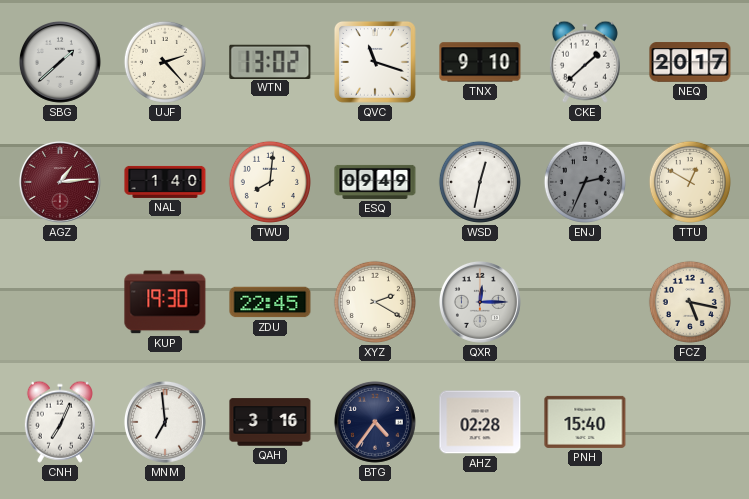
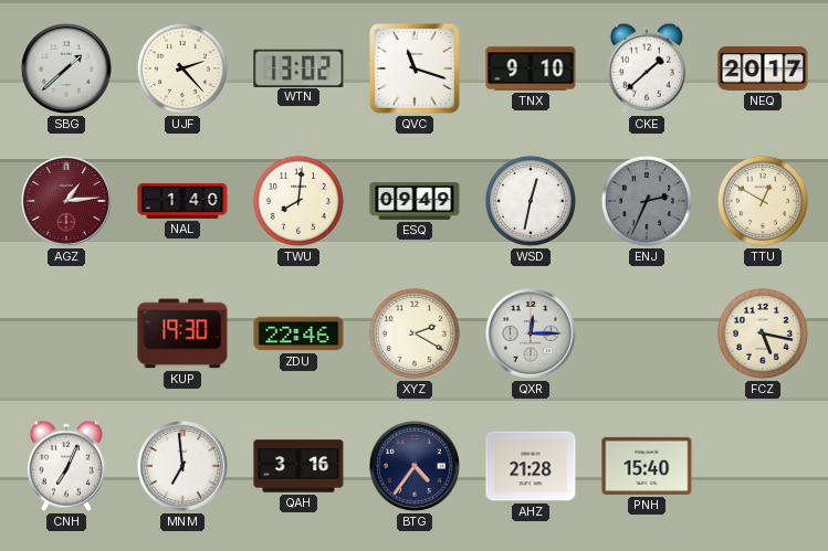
ZDU: 22:45 -> 22:46 (298, 333)
AHZ: 02:28 -> 21:28 (531, 466)
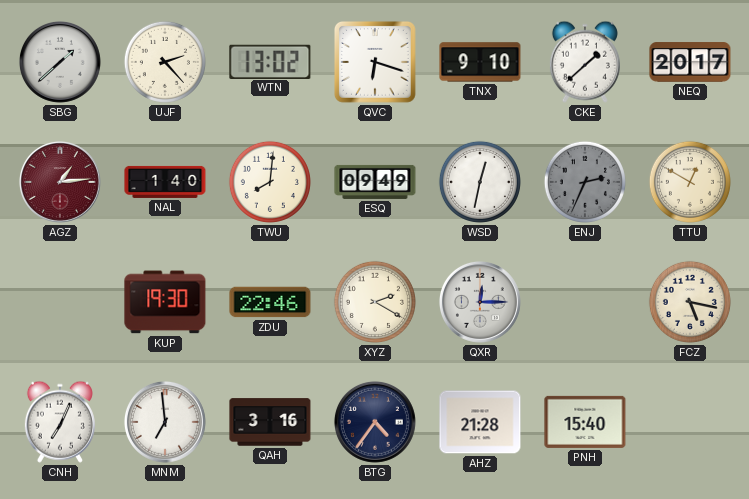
QVC: 11:18 -> 6:18 (376, 63)
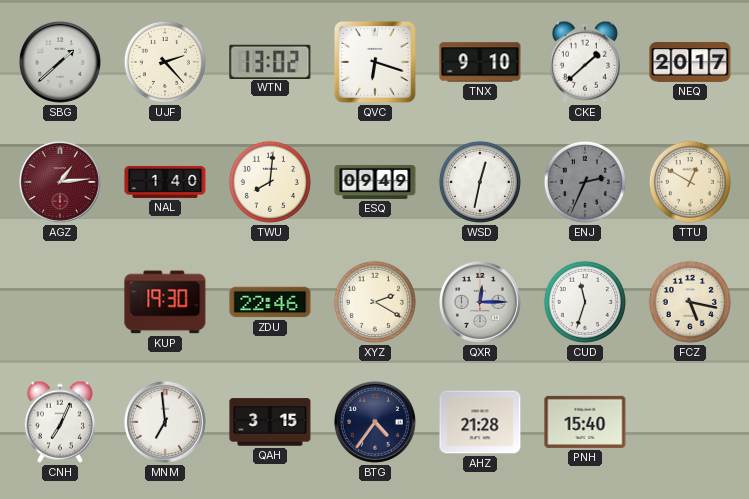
CUD: none -> 11:33 (585, 302)
QAH: 3:16 -> 3:15 (270, 422)
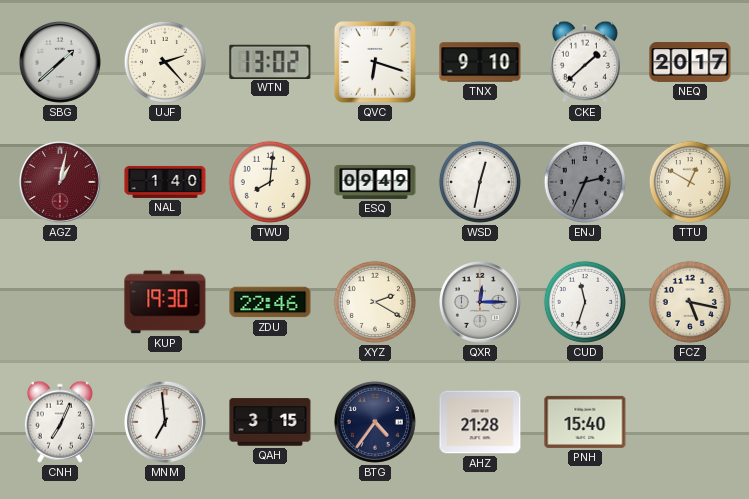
AGZ: 1:14 -> 1:02 (60, 182)
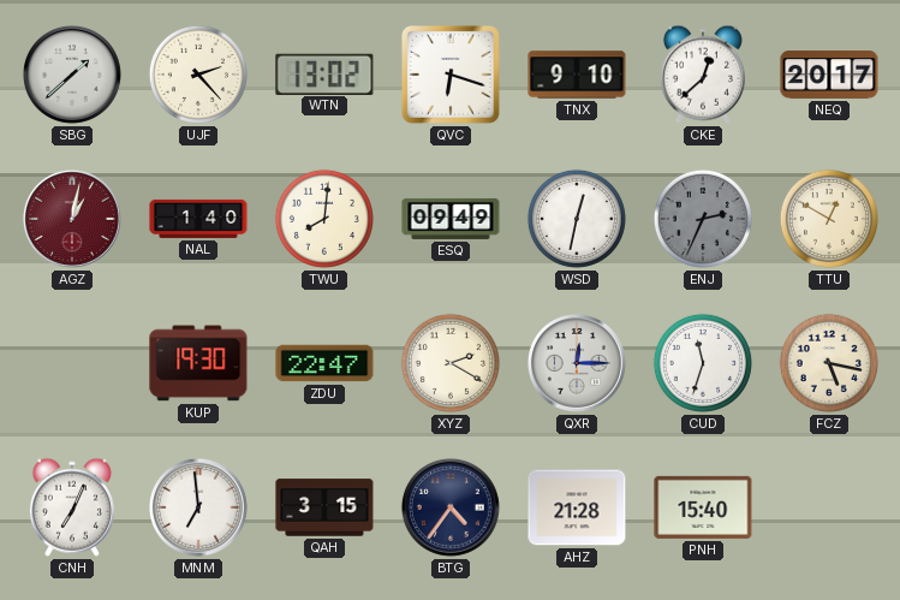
CKE: 1:38 -> 12:38 (703, 75)
ZDU: 22:46 -> 22:47 (324, 363)
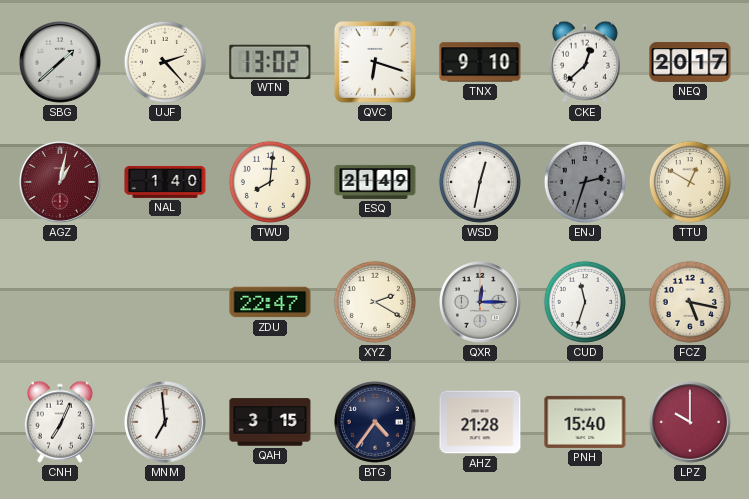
ESQ: 09:49 -> 21:49 (375, 182)
ENJ: 2:34 -> 2:33 (585, 182)
KUP: 19:30 -> none (198, 363)
LPZ: none -> 10:00 (690, 422)
